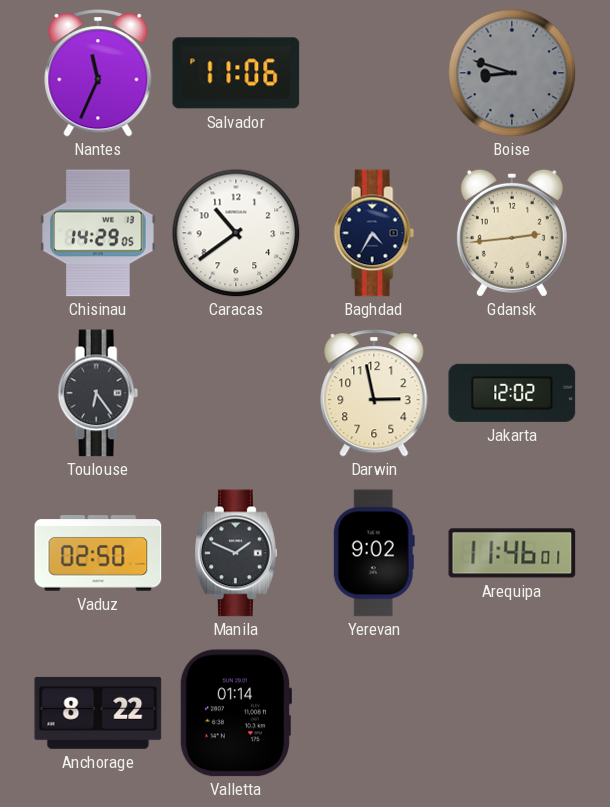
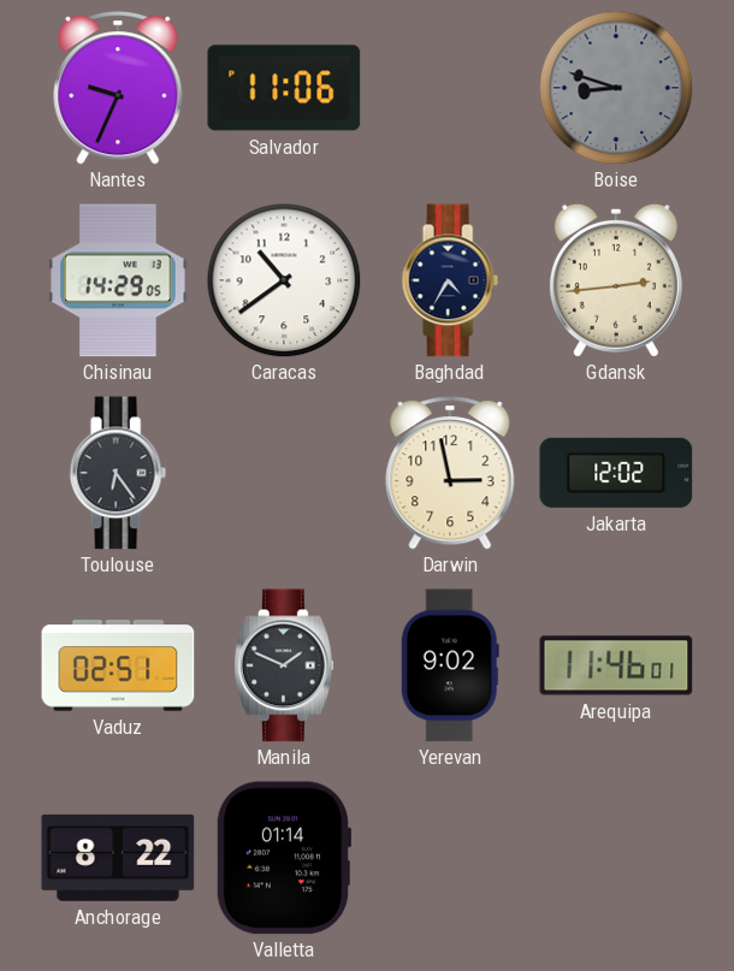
Nantes: 11:34 -> 9:34 (118, 88)
Vaduz: 02:50 -> 02:51 (118, 665)
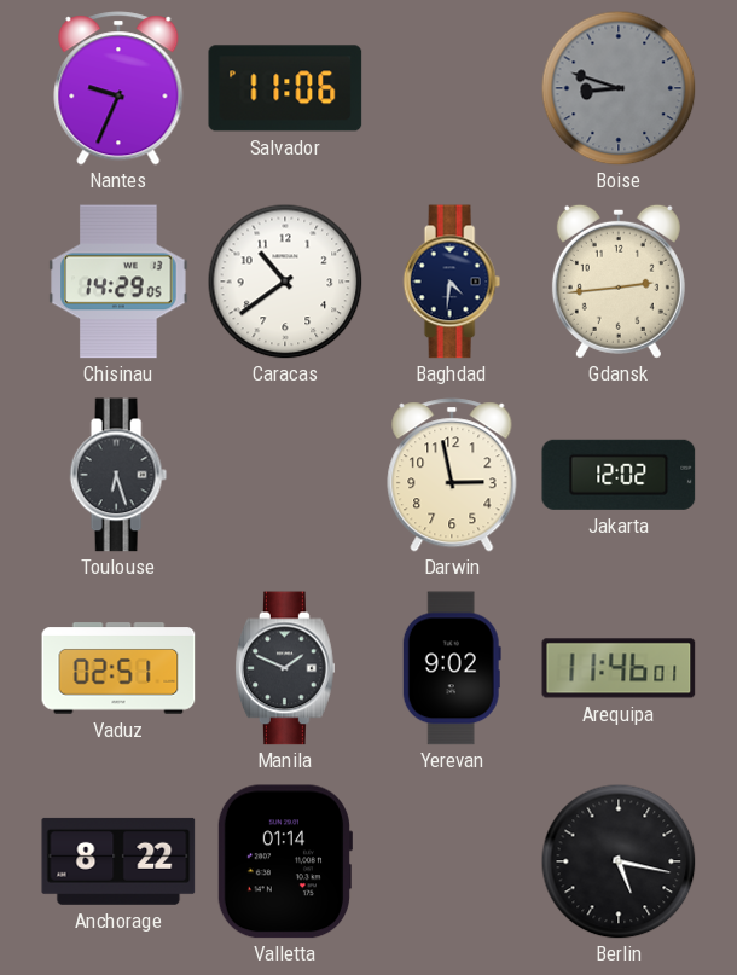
Baghdad: 4:35 -> 4:31 (452, 282)
Toulouse: 6:24 -> 6:27 (118, 475)
Berlin: none -> 5:17 (619, 861)
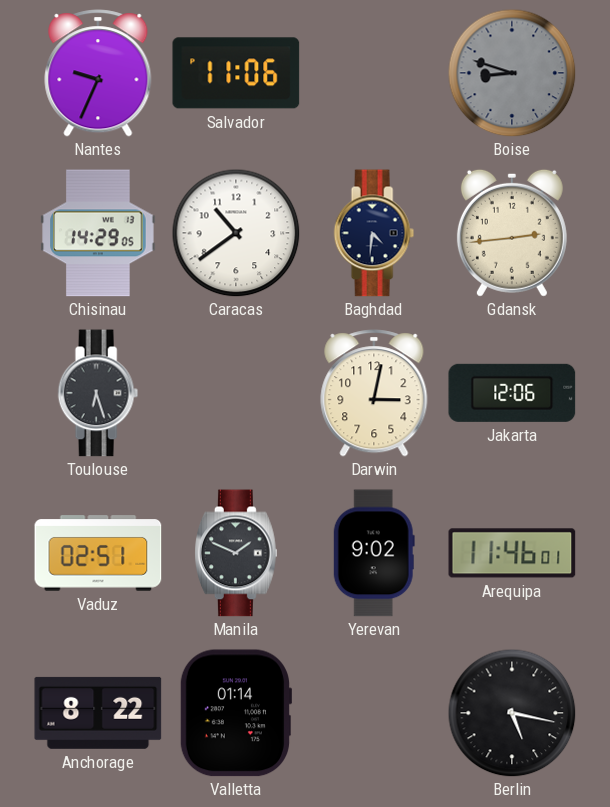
Darwin: 2:58 -> 3:02 (374, 393)
Jakarta: 12:02 -> 12:06 (512, 393)
